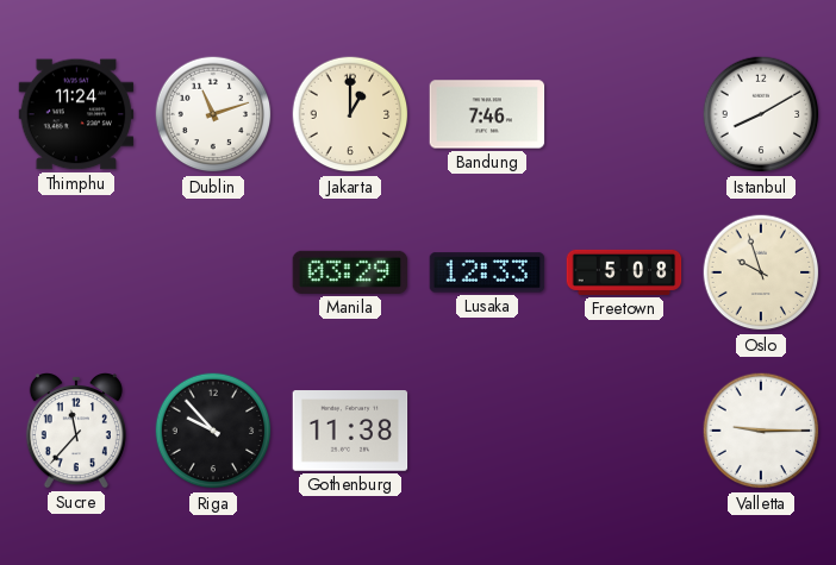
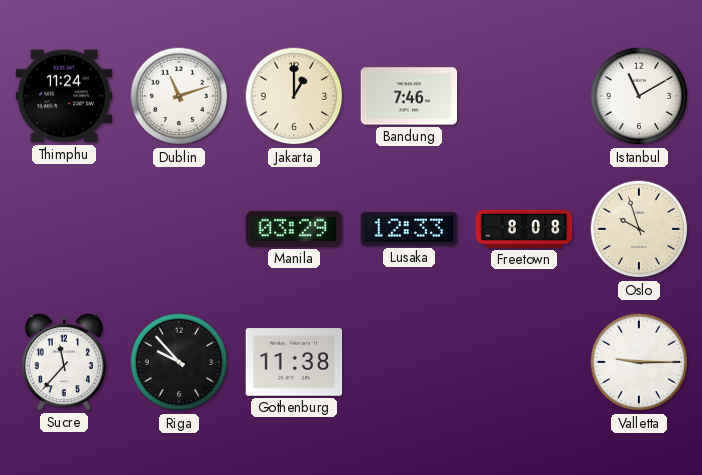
Istanbul: 8:10 -> 11:10 (639, 96)
Freetown: 5:08 -> 8:08 (524, 229)
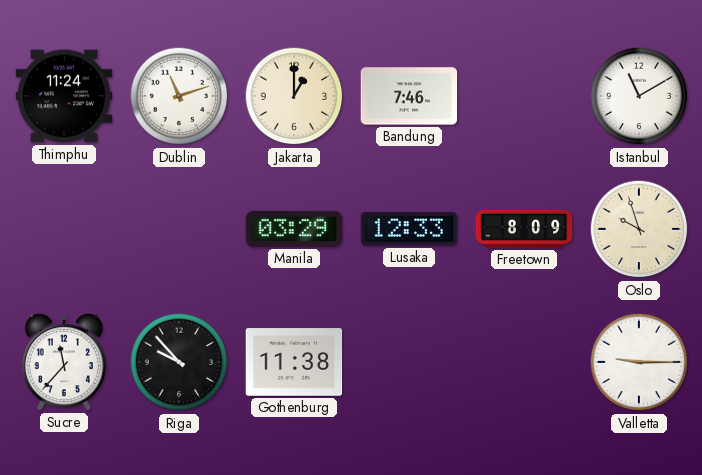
Freetown: 8:08 -> 8:09 (524, 229)
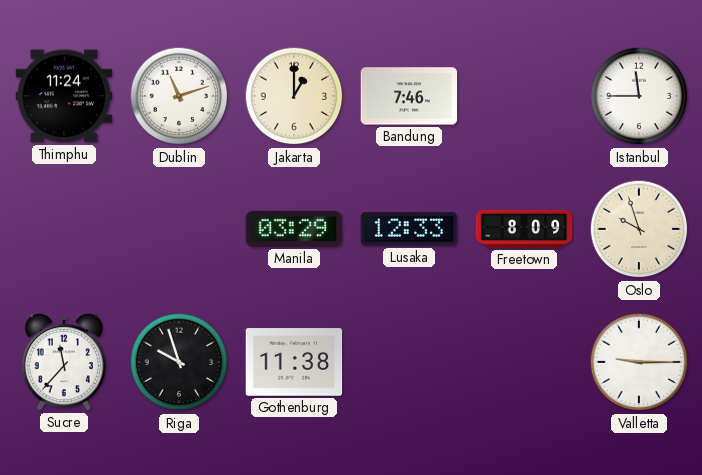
Istanbul: 11:10 -> 11:45 (639, 96)
Riga: 9:53 -> 9:57 (179, 362)
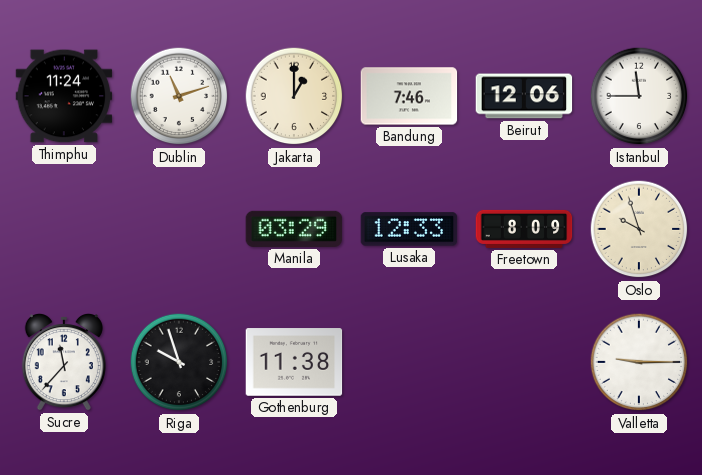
Beirut: none -> 12:06 (524, 96)
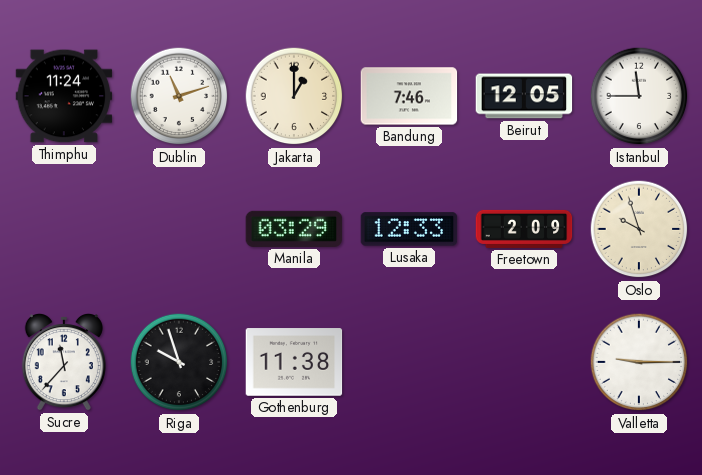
Beirut: 12:06 -> 12:05 (524, 96)
Freetown: 8:09 -> 2:09 (524, 229)
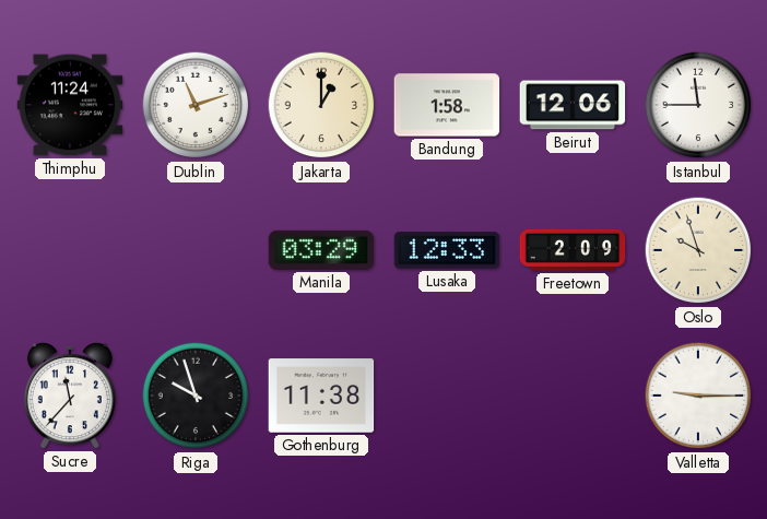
Bandung: 7:46 -> 1:58 (447, 105)
Beirut: 12:05 -> 12:06 (573, 105)
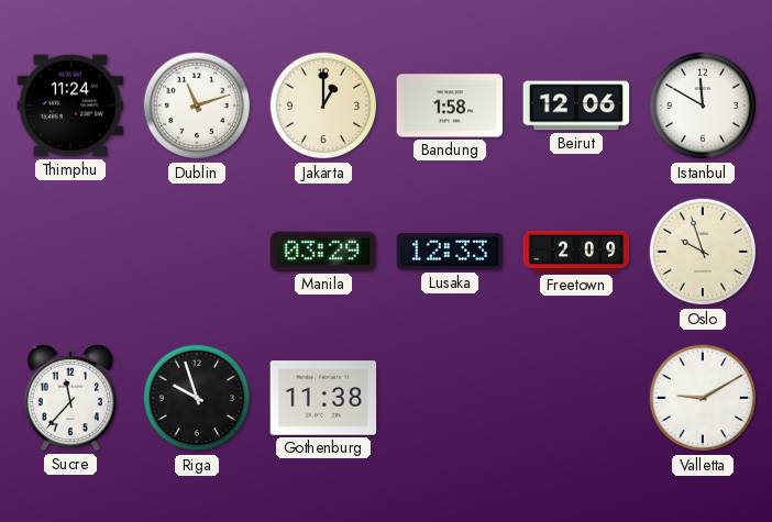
Istanbul: 11:45 -> 11:50 (703, 105)
Valletta: 9:15 -> 9:10 (703, 398)
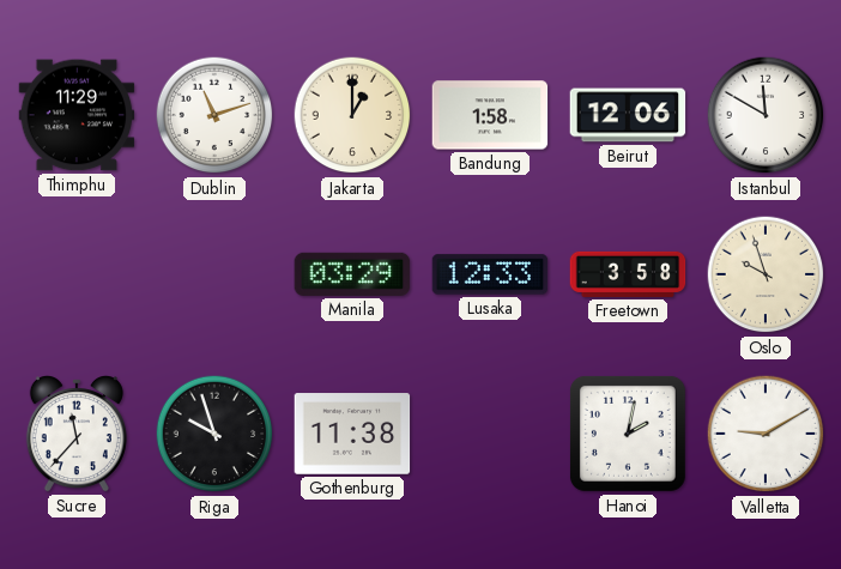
Thimphu: 11:24 -> 11:29 (77, 115)
Freetown: 2:09 -> 3:58 (628, 274)
Hanoi: none -> 2:02 (628, 434)
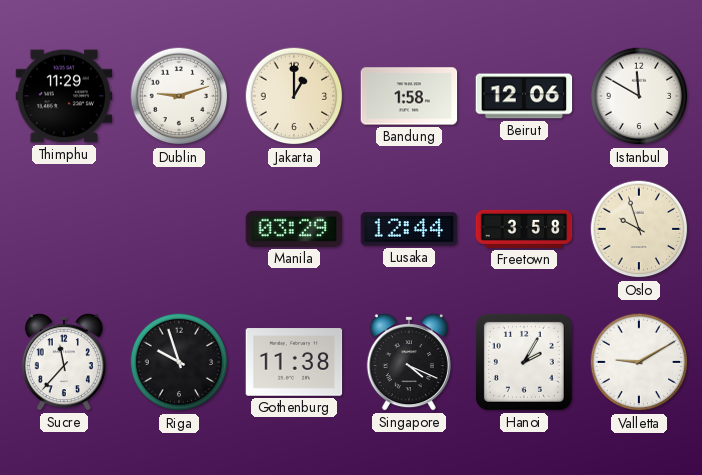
Dublin: 11:12 -> 9:12 (179, 96)
Lusaka: 12:33 -> 12:44 (409, 229)
Singapore: none -> 4:19 (409, 363)
Hanoi: 2:02 -> 2:05 (524, 362)
